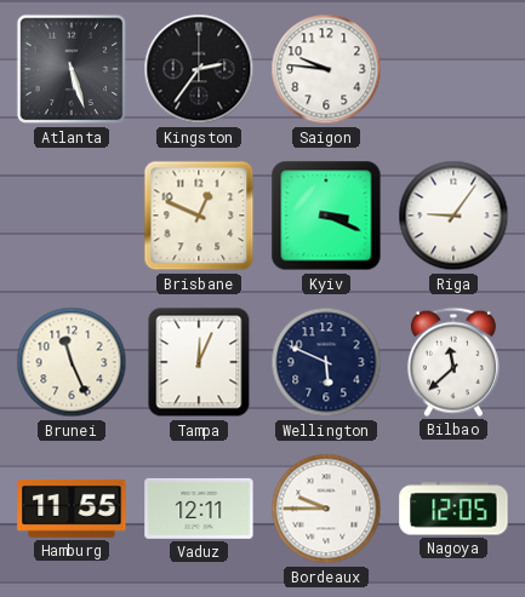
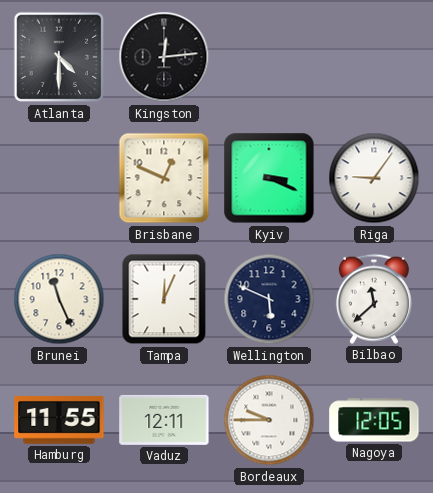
Atlanta: 5:27 -> 4:30 (59, 57)
Kingston: 2:36 -> 12:14 (164, 57)
Saigon: 9:46 -> none (326, 69)
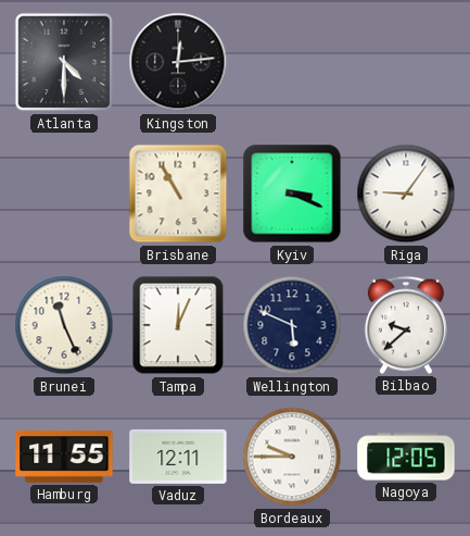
Brisbane: 12:49 -> 10:55 (178, 194)
Bilbao: 11:38 -> 9:38 (406, 325)
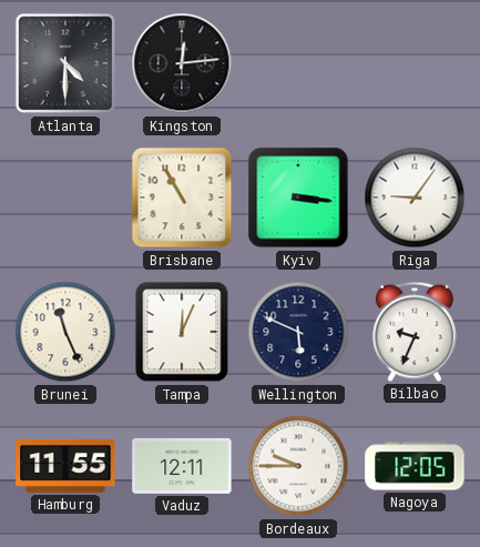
Kyiv: 3:19 -> 3:16 (298, 197)
Bilbao: 9:38 -> 9:34 (415, 332)
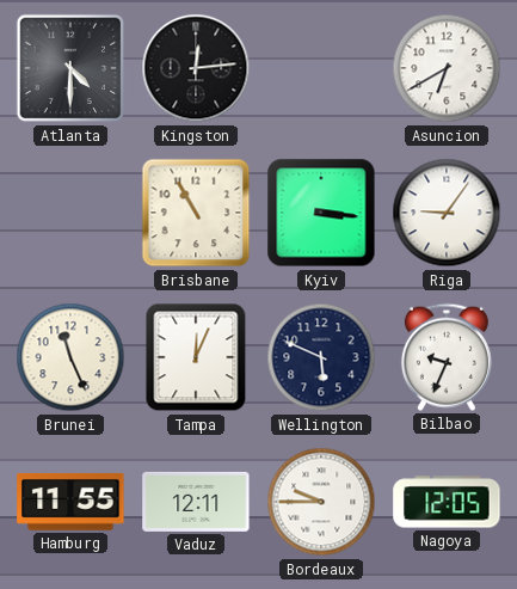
Asuncion: none -> 6:40 (447, 68)
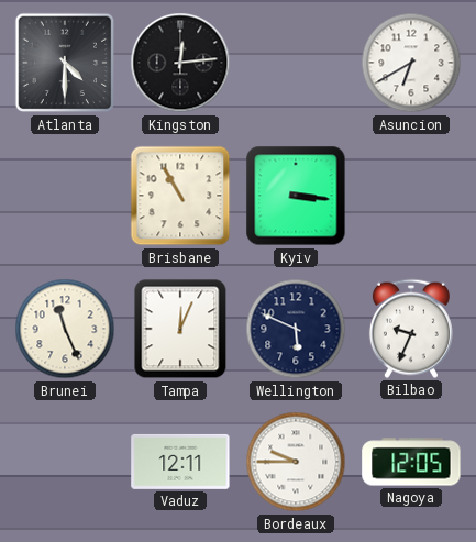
Riga: 9:06 -> none (447, 213)
Hamburg: 11:55 -> none (70, 502)
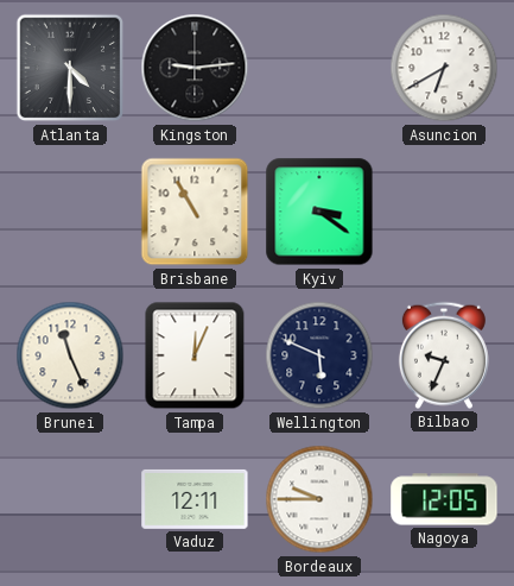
Kingston: 12:14 -> 9:14 (195, 68)
Kyiv: 3:16 -> 3:21 (319, 212)
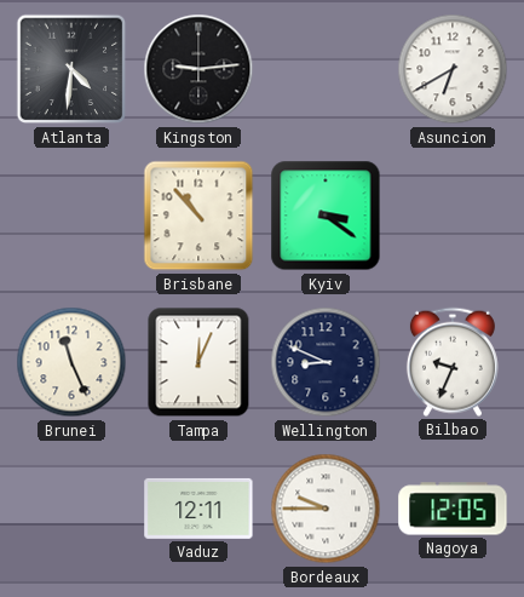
Atlanta: 4:30 -> 4:31 (71, 69)
Brisbane: 10:55 -> 10:53 (198, 216)
Wellington: 5:49 -> 8:49 (326, 362)
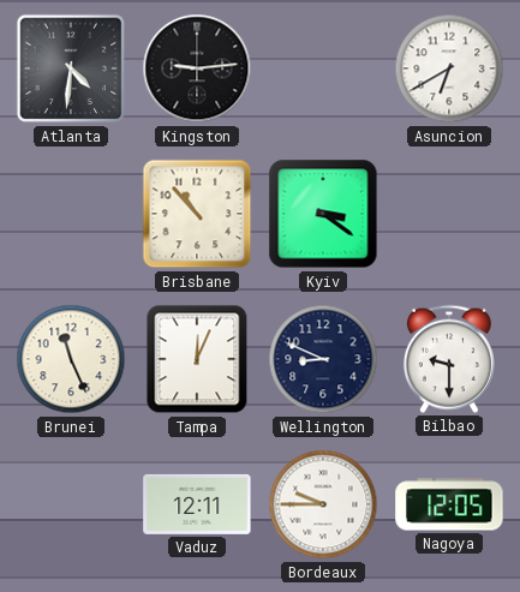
Bilbao: 9:34 -> 9:30 (449, 359)
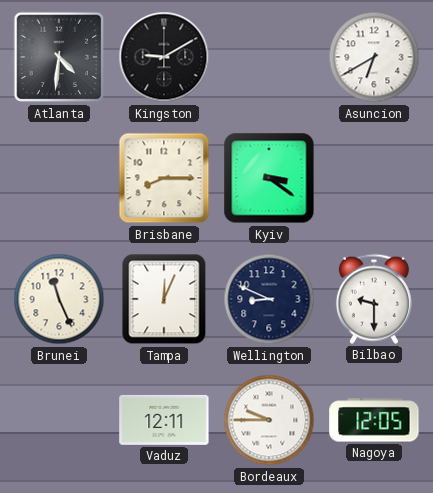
Kingston: 9:14 -> 9:10 (164, 57)
Brisbane: 10:53 -> 8:15 (164, 178)
